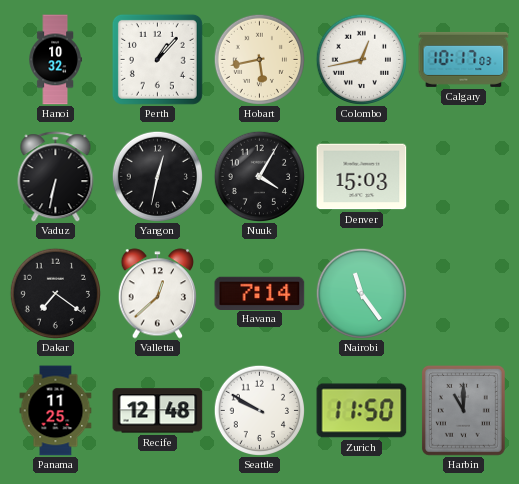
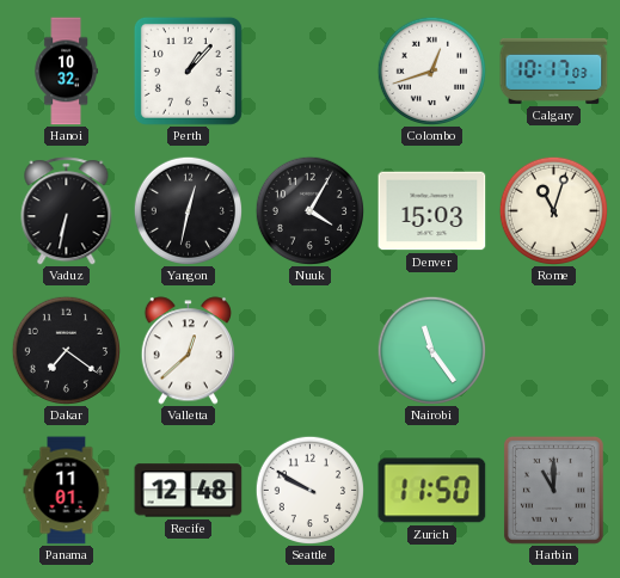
Hobart: 5:43 -> none (259, 59)
Colombo: 12:43 -> 12:42 (431, 70)
Rome: none -> 11:03 (553, 210)
Havana: 7:14 -> none (260, 293)
Panama: 11:25 -> 11:01 (67, 491)
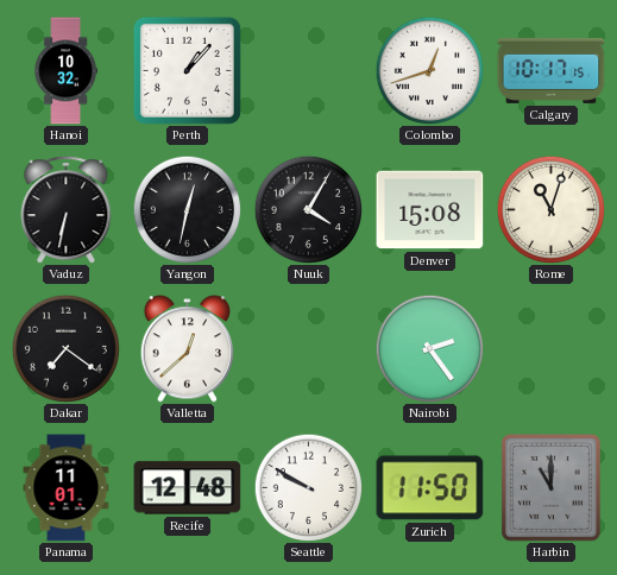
Calgary: 10:17:03 -> 10:17:15 (552, 70)
Denver: 15:03 -> 15:08 (430, 210)
Nairobi: 11:24 -> 2:24 (429, 348)
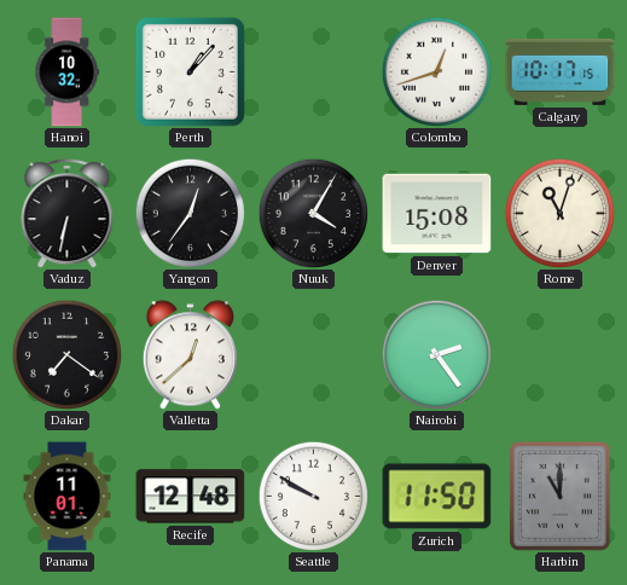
Yangon: 12:32 -> 12:36 (190, 213)
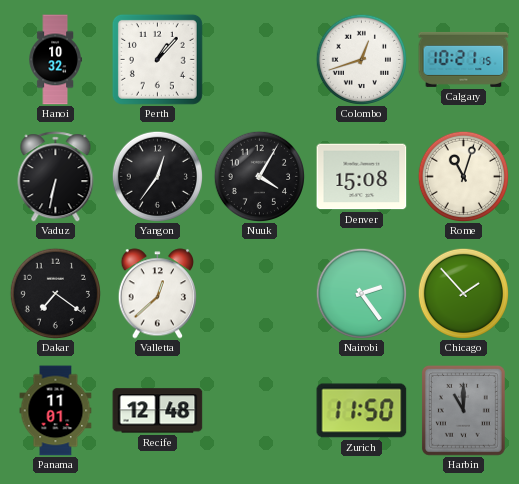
Calgary: 10:17 -> 10:21 (464, 59)
Chicago: none -> 1:53 (463, 293)
Seattle: 9:50 -> none (313, 496)
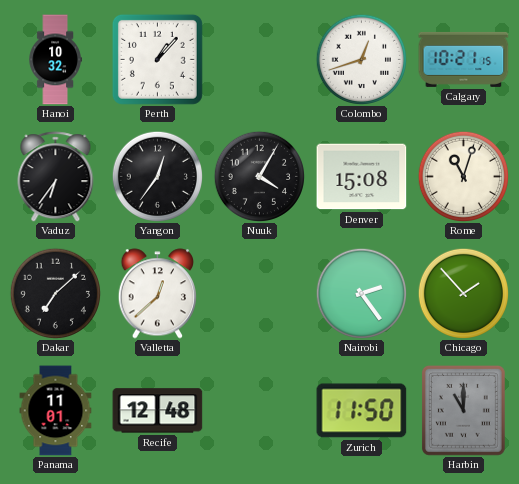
Vaduz: 6:32 -> 6:36 (56, 177)
Dakar: 7:21 -> 7:08 (55, 293)
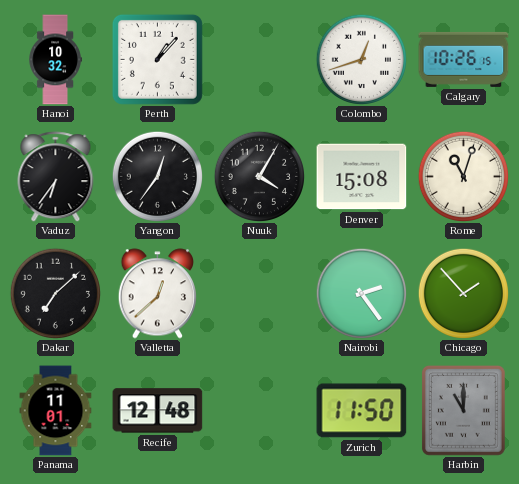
Calgary: 10:21 -> 10:26 (464, 59)
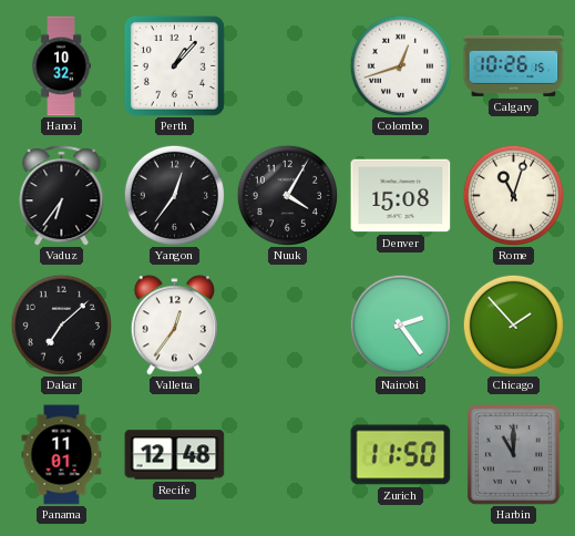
Valletta: 12:38 -> 12:36 (174, 326)
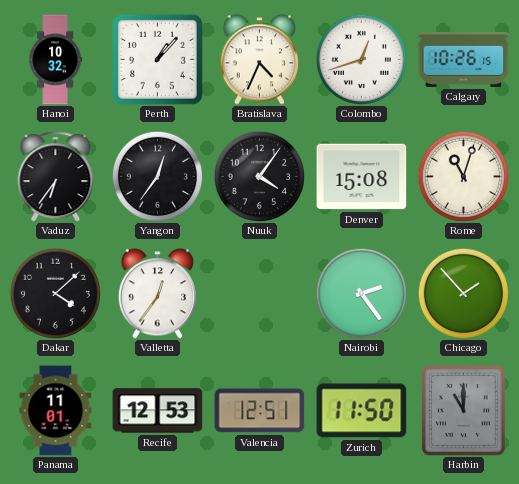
Bratislava: none -> 4:34 (259, 60)
Nuuk: 4:05 -> 4:06 (259, 176)
Dakar: 7:08 -> 4:08 (55, 293)
Recife: 12:48 -> 12:53 (158, 411)
Valencia: none -> 12:51 (260, 411)
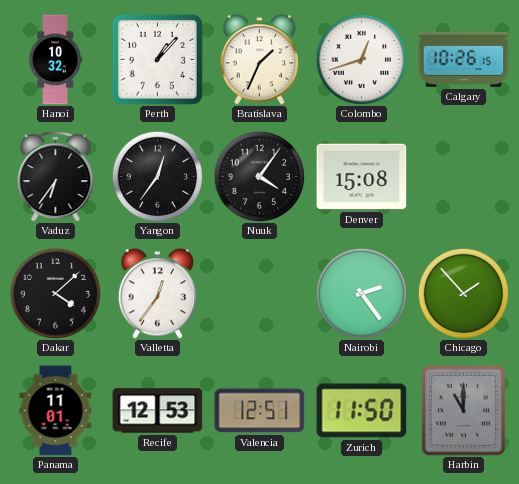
Bratislava: 4:34 -> 1:34 (259, 60)
Rome: 11:03 -> none (463, 176)
